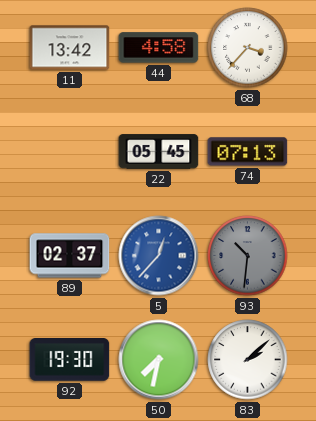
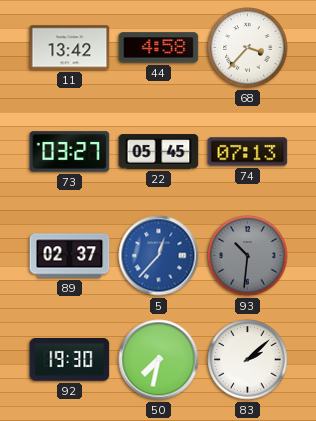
73: none -> 03:27 (70, 152)
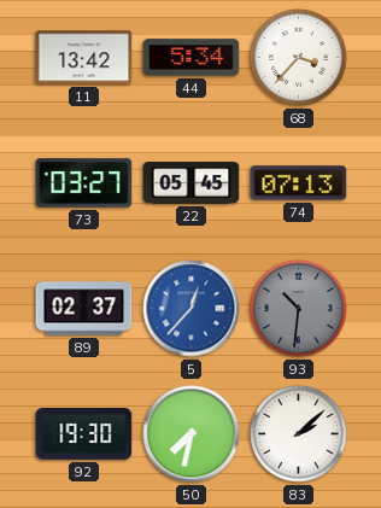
44: 4:58 -> 5:34 (192, 58)
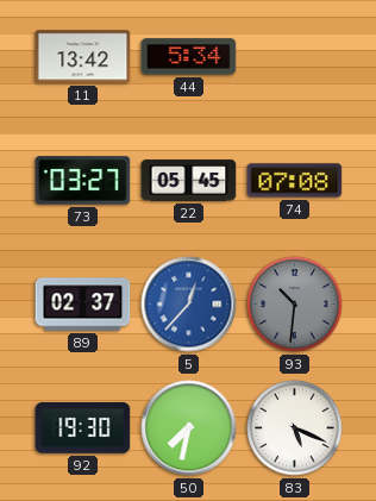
68: 3:37 -> none (299, 58)
74: 07:13 -> 07:08 (295, 181)
83: 2:08 -> 5:19 (295, 428)
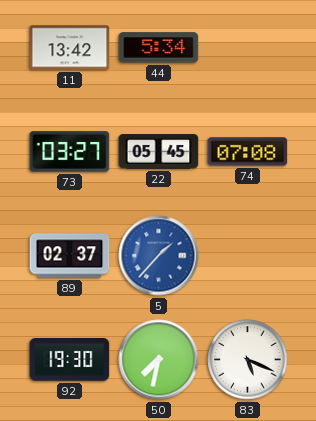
5: 12:37 -> 1:37 (159, 256)
93: 10:31 -> none (295, 305)
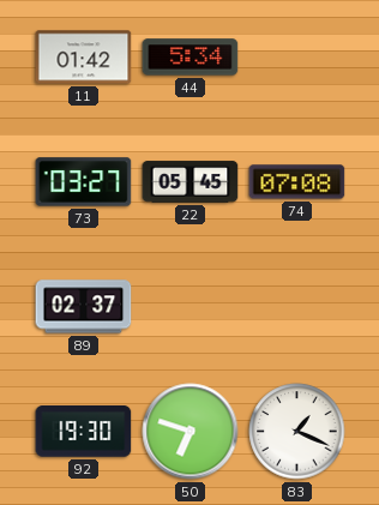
11: 13:42 -> 01:42 (84, 58)
5: 1:37 -> none (159, 256)
50: 7:32 -> 6:48 (191, 432)
83: 5:19 -> 1:19 (297, 432)
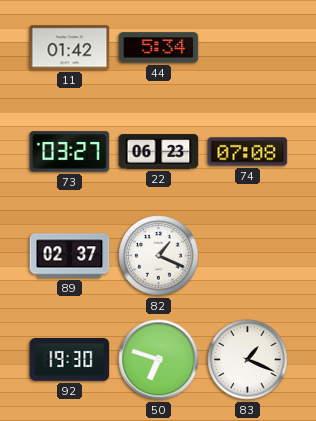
22: 05:45 -> 06:23 (159, 152)
82: none -> 1:19 (159, 256)
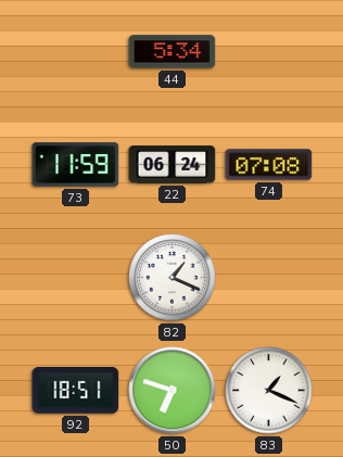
11: 01:42 -> none (70, 48)
73: 03:27 -> 11:59 (76, 165)
22: 06:23 -> 06:24 (173, 165)
89: 02:37 -> none (70, 256)
92: 19:30 -> 18:51 (76, 391)
